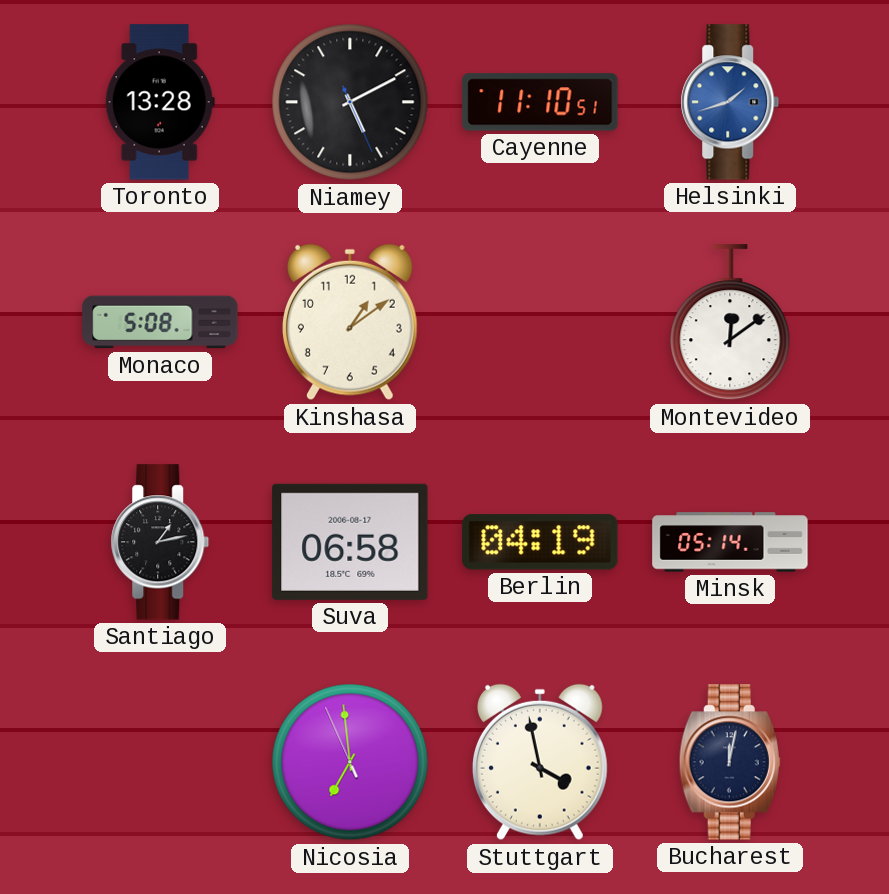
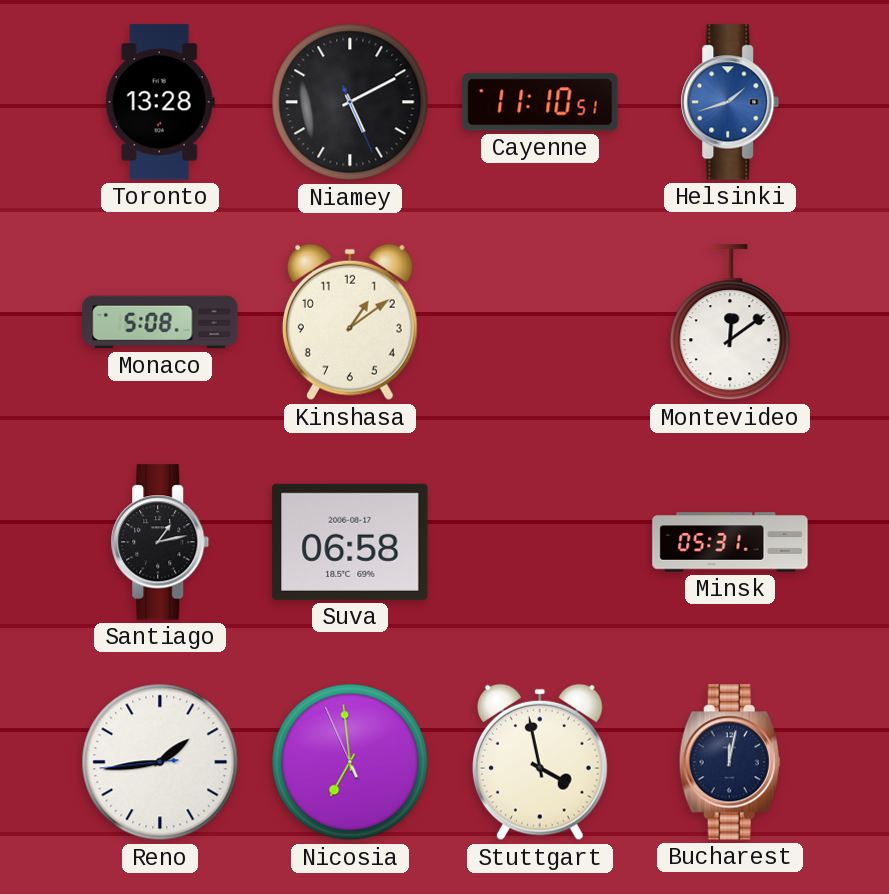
Berlin: 04:19 -> none (540, 542)
Minsk: 05:14 -> 05:31 (730, 542)
Reno: none -> 1:43 (160, 762)
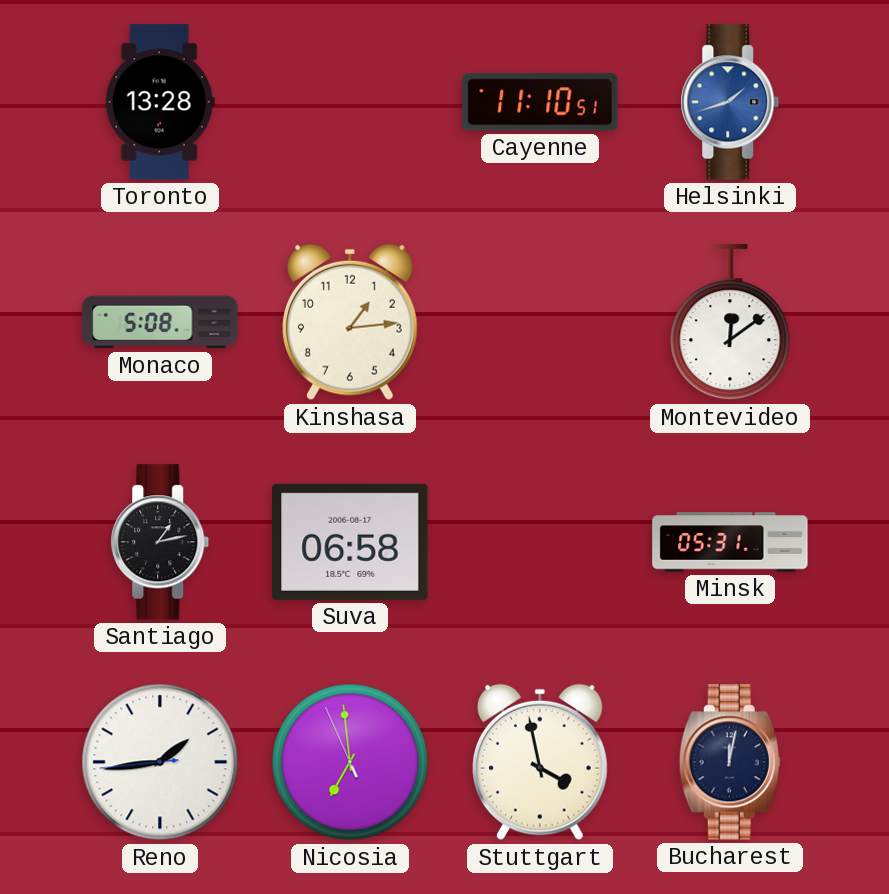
Niamey: 5:10 -> none (350, 102)
Kinshasa: 1:09 -> 1:14 (350, 322)
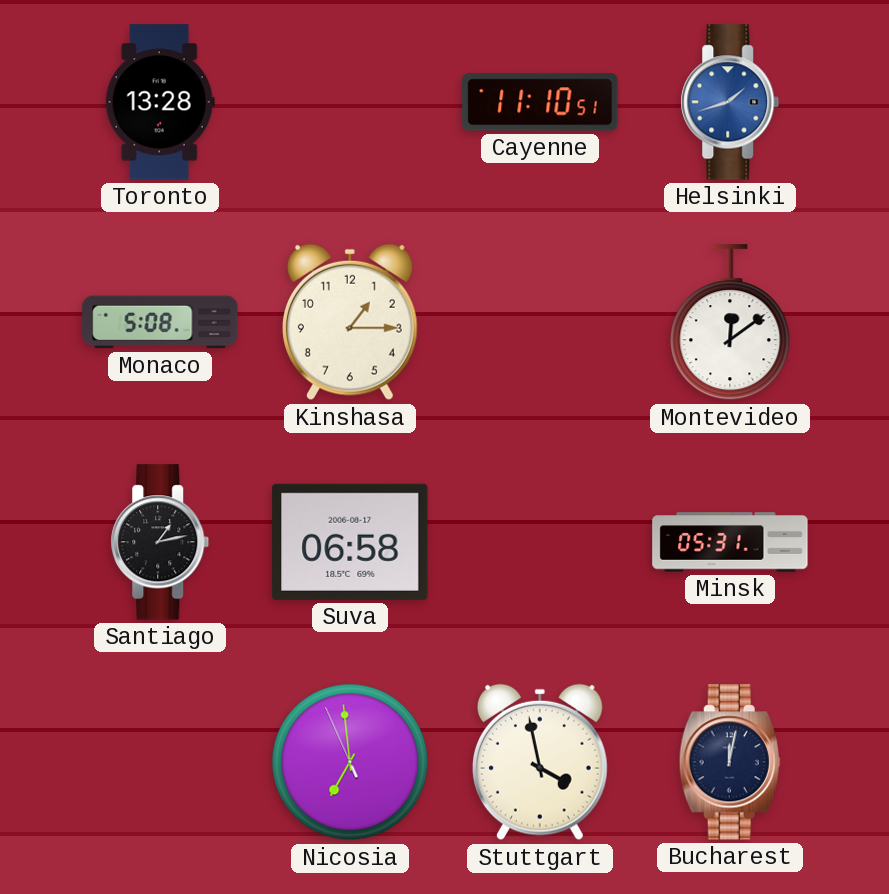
Kinshasa: 1:14 -> 1:15 (350, 322)
Reno: 1:43 -> none (160, 762)
